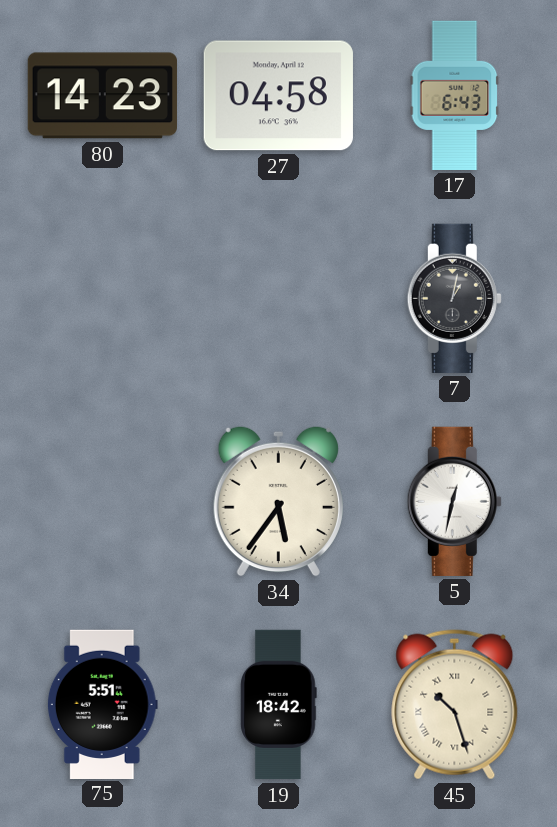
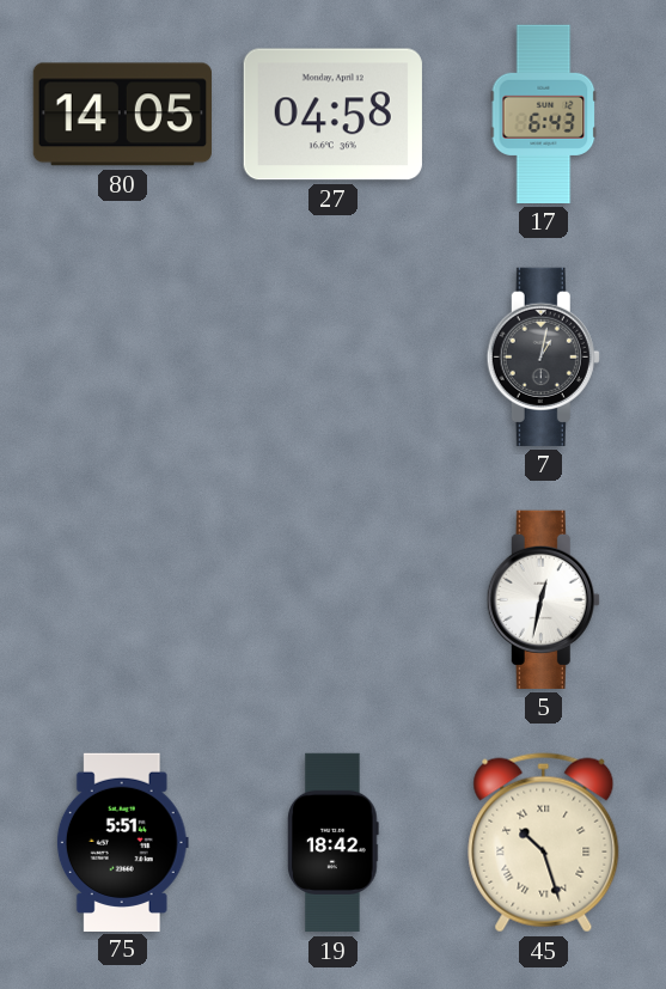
80: 14:23 -> 14:05 (122, 115)
34: 5:36 -> none (278, 501)
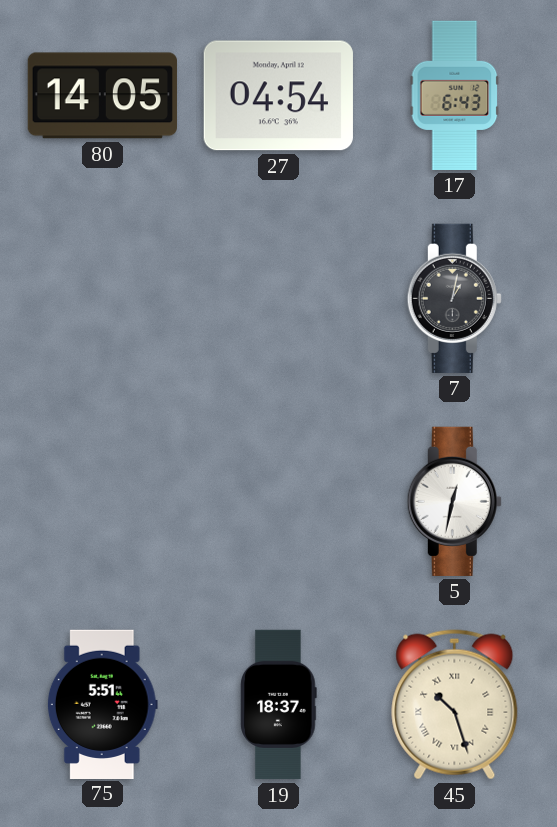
27: 04:58 -> 04:54 (278, 96)
19: 18:42 -> 18:37 (279, 705)
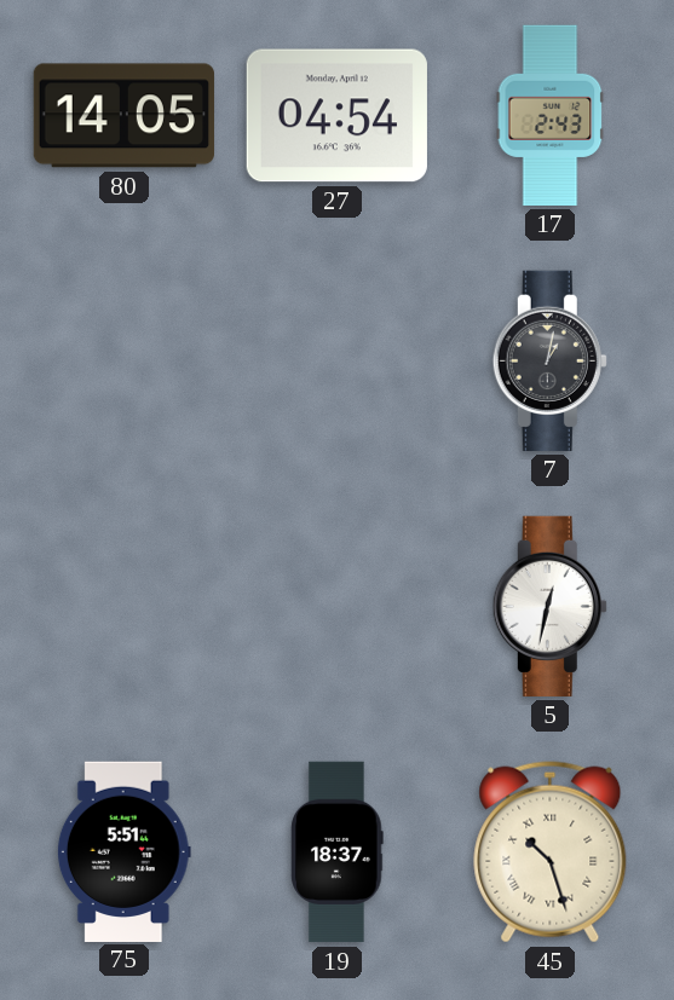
17: 6:43 -> 2:43 (551, 115)
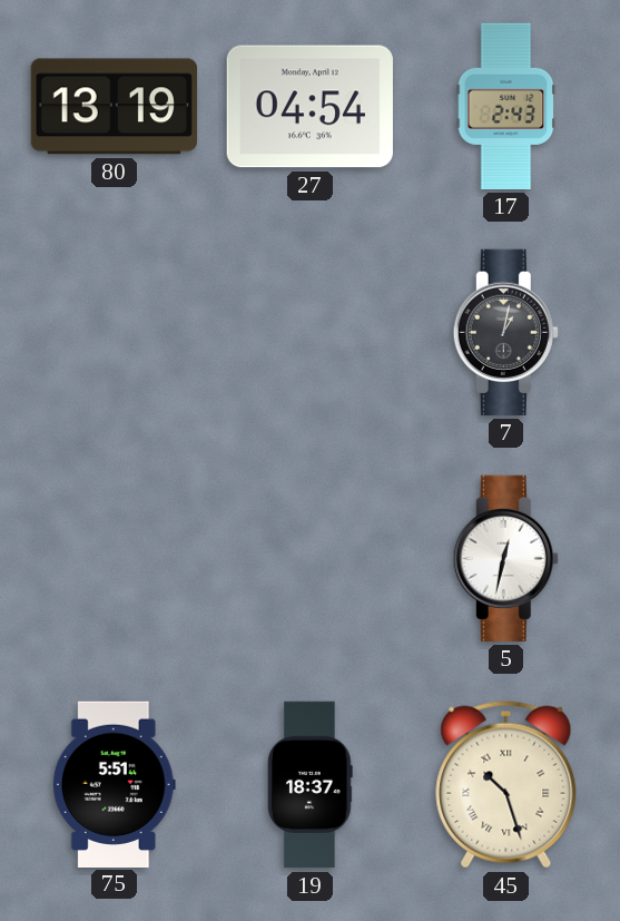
80: 14:05 -> 13:19 (114, 107)
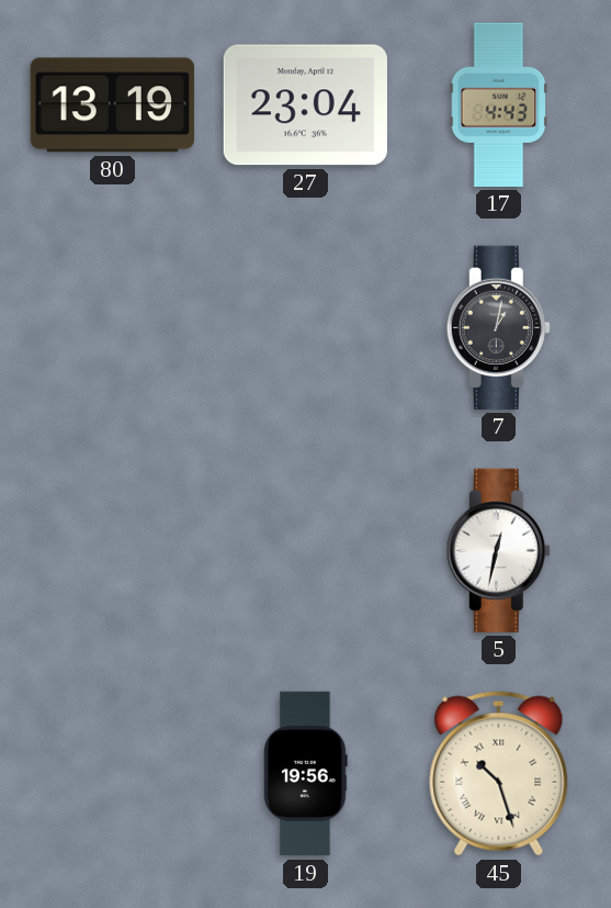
27: 04:54 -> 23:04 (305, 105)
17: 2:43 -> 4:43 (499, 104)
75: 5:51 -> none (114, 784)
19: 18:37 -> 19:56 (306, 774)
